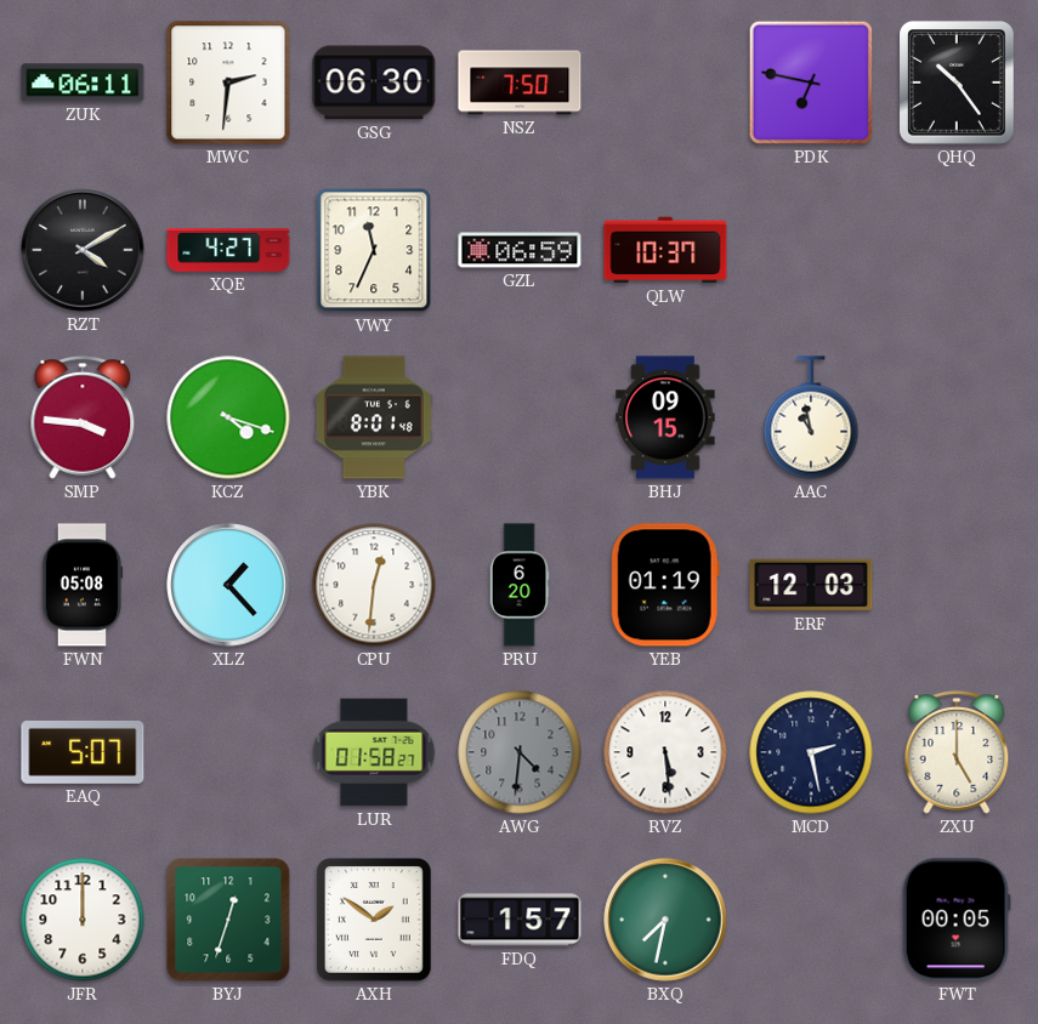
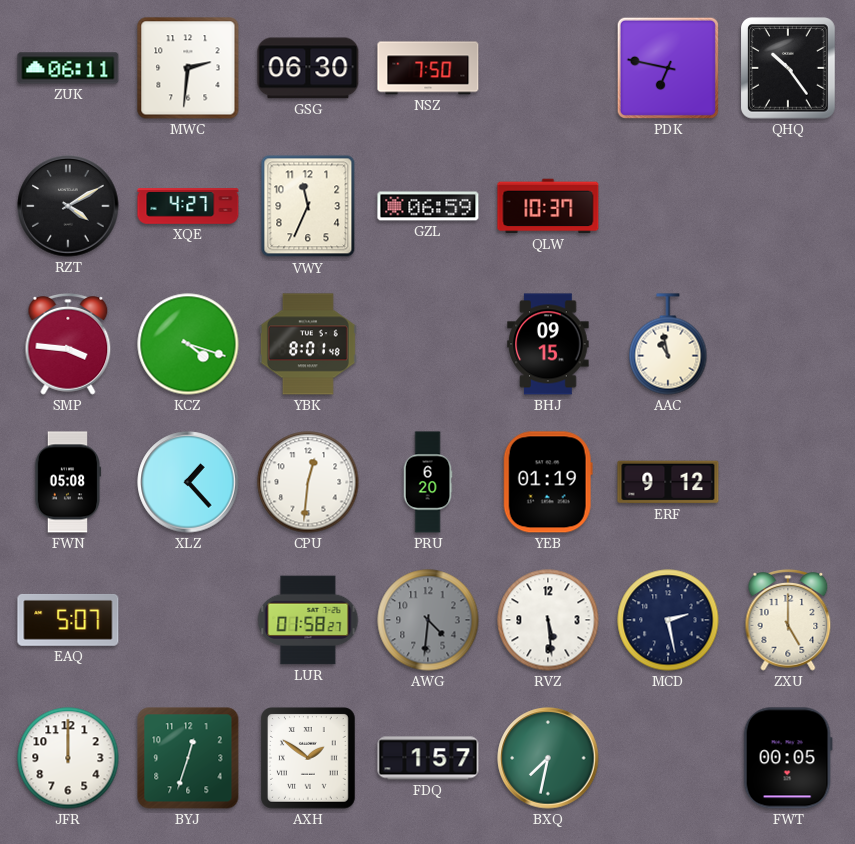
ERF: 12:03 -> 9:12 (668, 482)
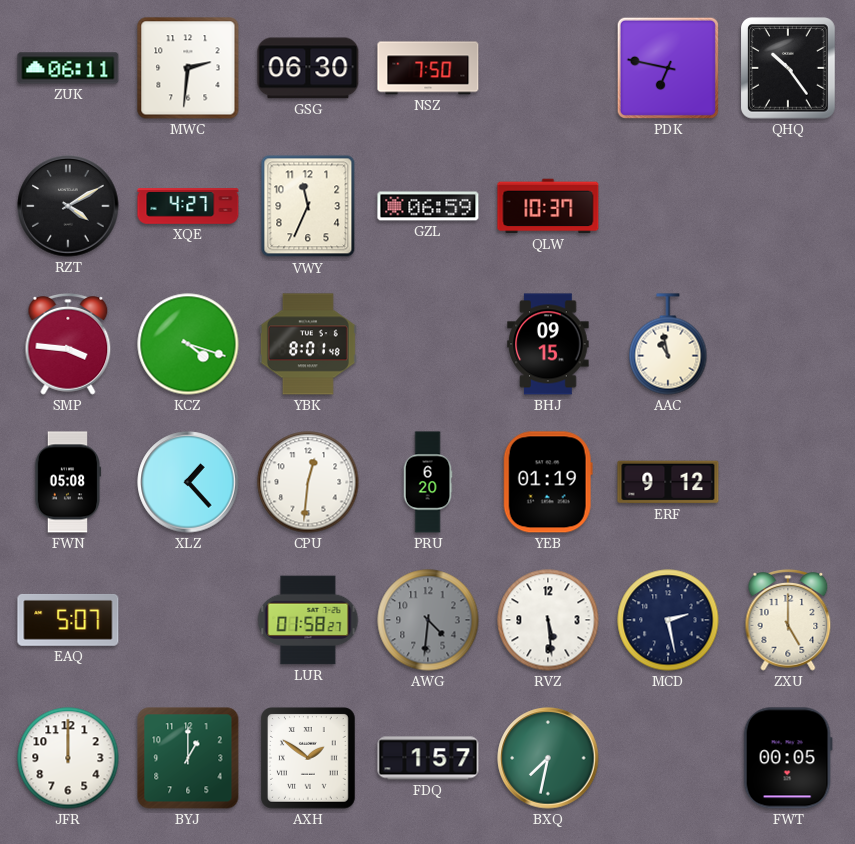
BYJ: 12:33 -> 1:00 (188, 758)
